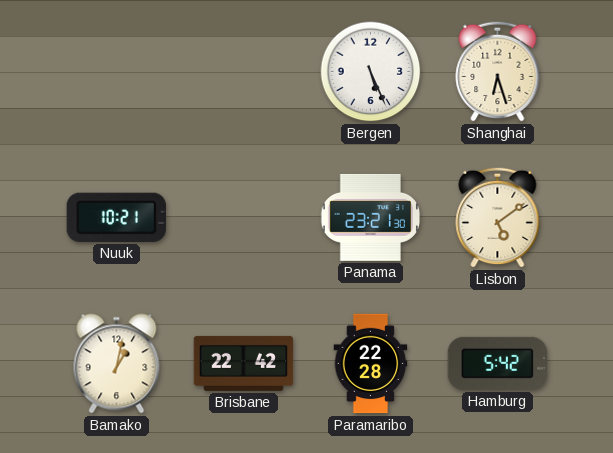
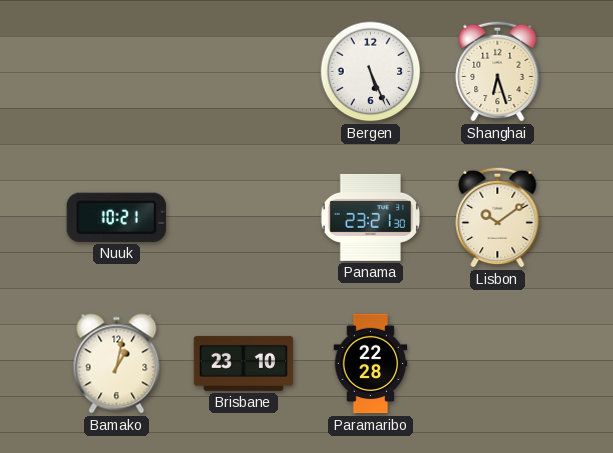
Lisbon: 5:09 -> 10:09 (498, 217)
Brisbane: 22:42 -> 23:10 (244, 363)
Hamburg: 5:42 -> none (497, 363)
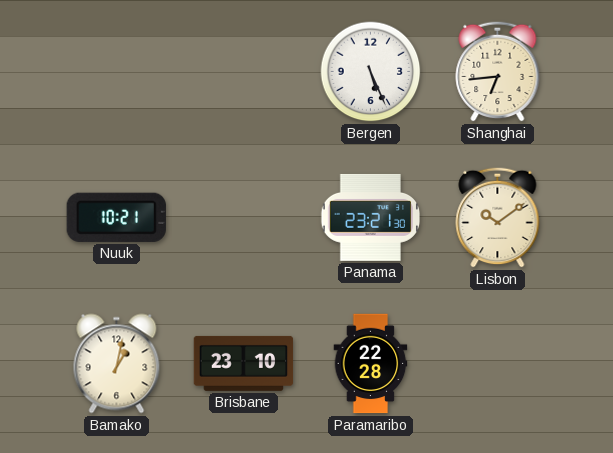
Shanghai: 6:27 -> 6:44 (498, 71)
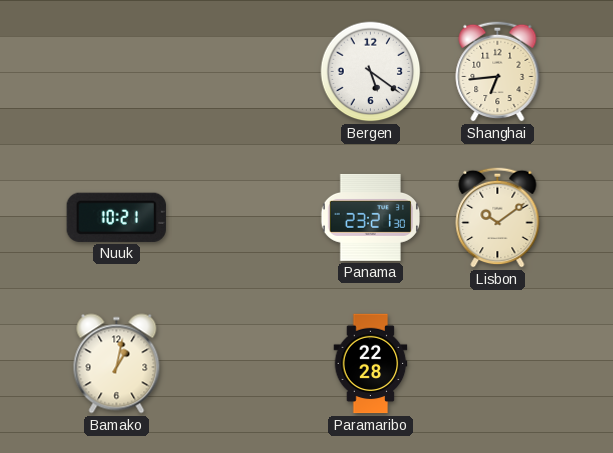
Bergen: 5:26 -> 5:21 (371, 72)
Brisbane: 23:10 -> none (244, 363)
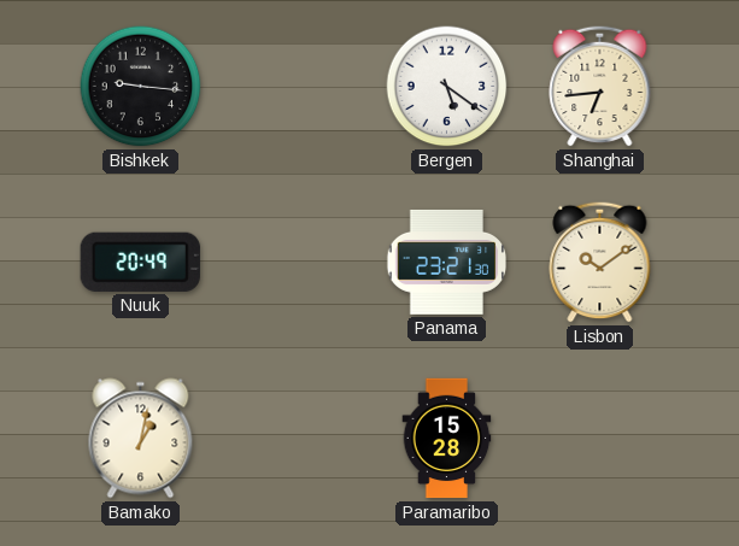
Bishkek: none -> 9:16 (141, 87)
Nuuk: 10:21 -> 20:49 (140, 262)
Paramaribo: 22:28 -> 15:28 (447, 439)
